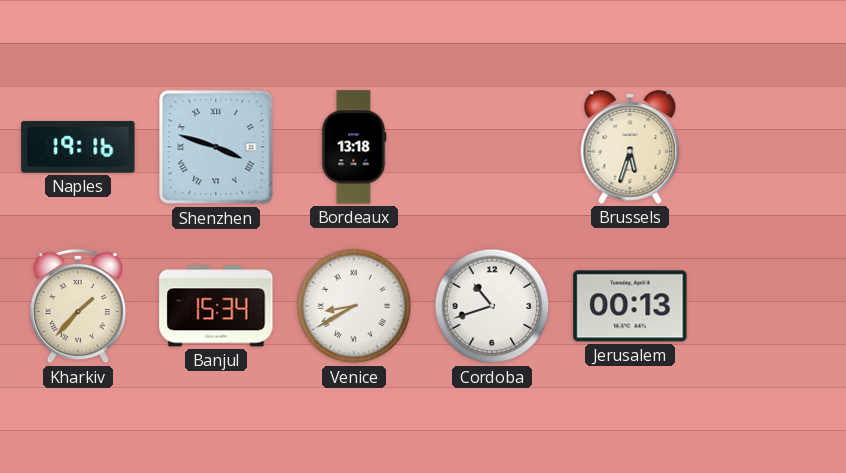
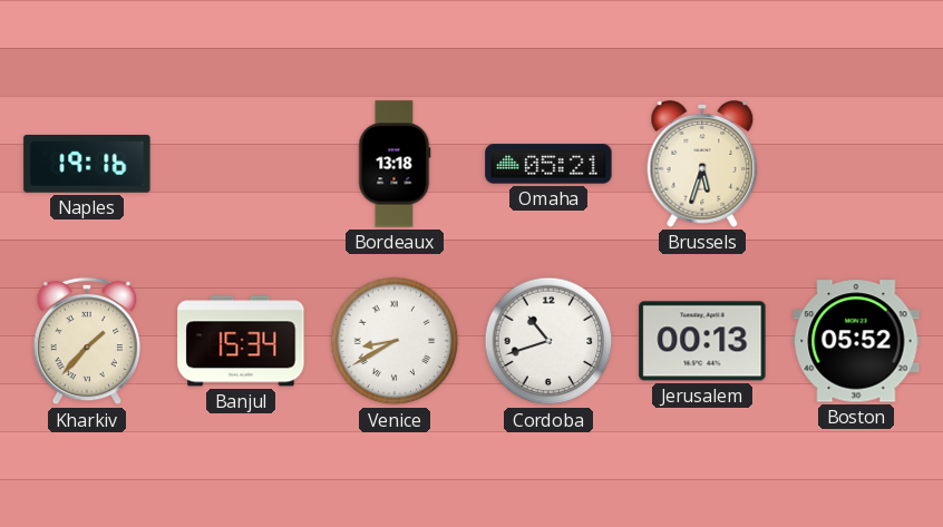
Shenzhen: 3:48 -> none (216, 147)
Omaha: none -> 05:21 (548, 164)
Boston: none -> 05:52 (856, 341)
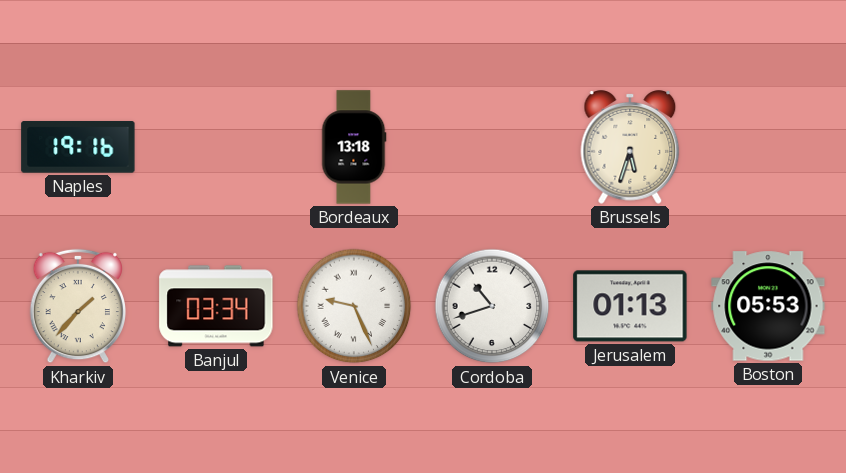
Omaha: 05:21 -> none (548, 164)
Banjul: 15:34 -> 03:34 (216, 306)
Venice: 8:40 -> 9:26 (354, 306)
Jerusalem: 00:13 -> 01:13 (630, 306)
Boston: 05:52 -> 05:53 (768, 306)
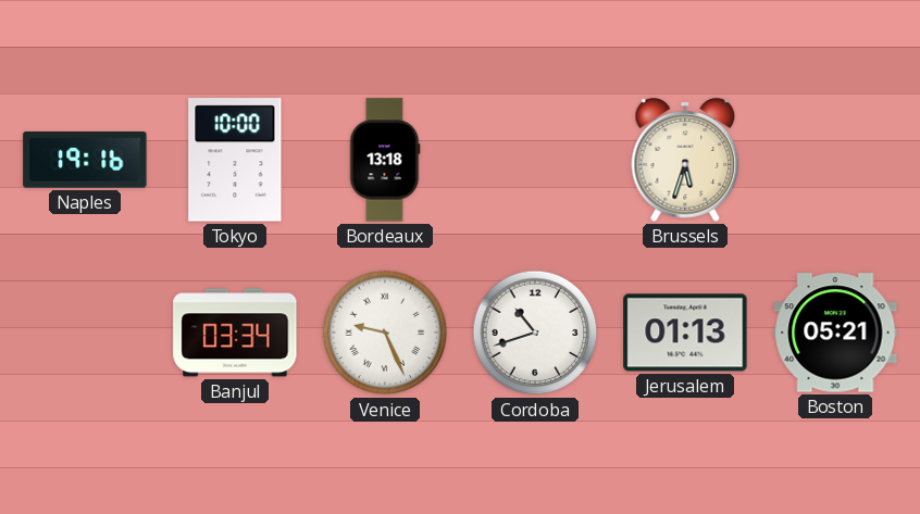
Tokyo: none -> 10:00 (235, 160)
Kharkiv: 1:37 -> none (78, 306)
Boston: 05:53 -> 05:21 (835, 333)
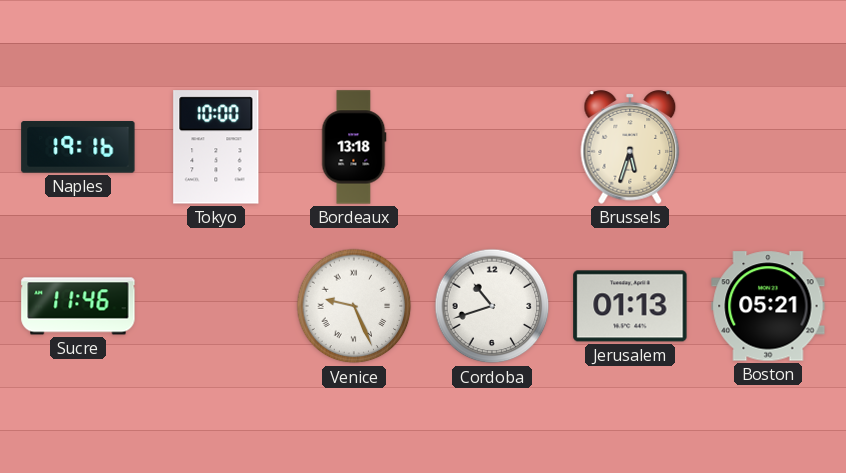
Sucre: none -> 11:46 (78, 306)
Banjul: 03:34 -> none (235, 333)
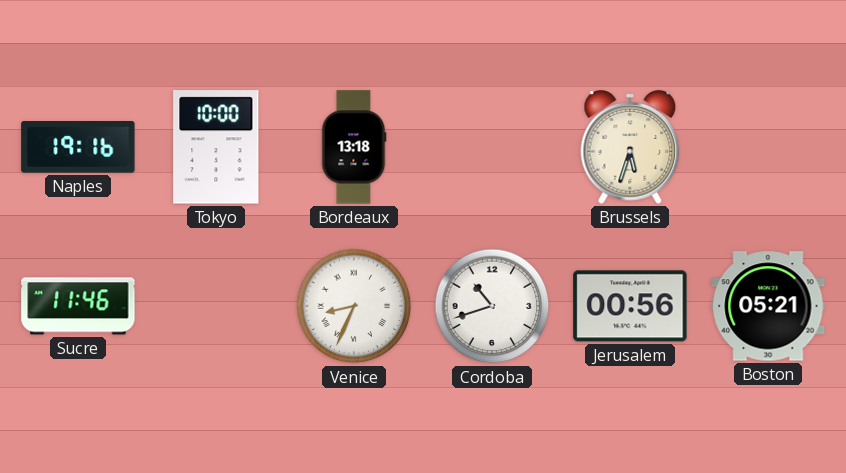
Venice: 9:26 -> 8:34 (354, 306)
Jerusalem: 01:13 -> 00:56 (630, 306)
